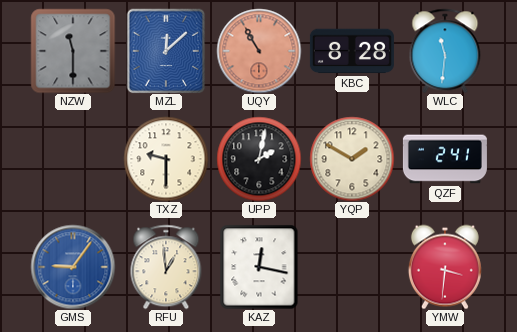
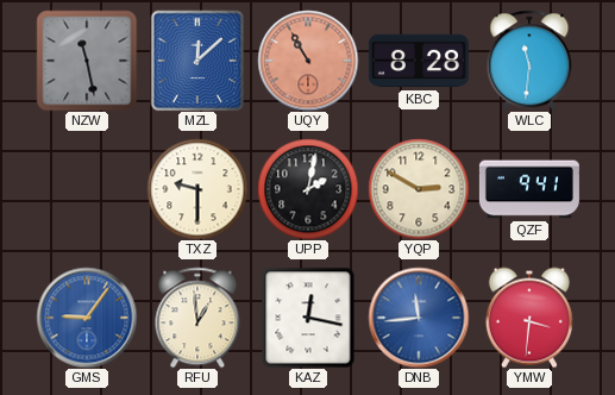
NZW: 11:30 -> 11:28 (87, 61)
YQP: 1:50 -> 2:50 (419, 189)
QZF: 2:41 -> 9:41 (529, 189)
DNB: none -> 11:44 (419, 318)
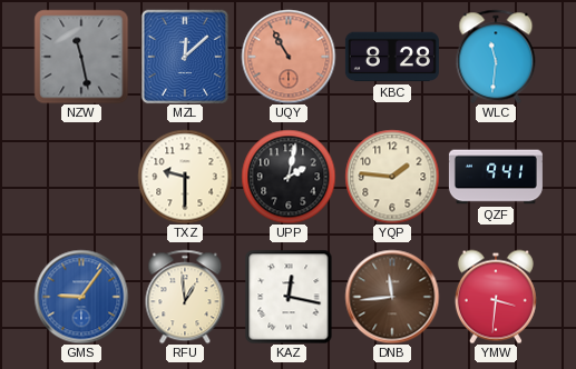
YQP: 2:50 -> 1:46 (392, 177)
DNB dial: blue -> brown (392, 297)
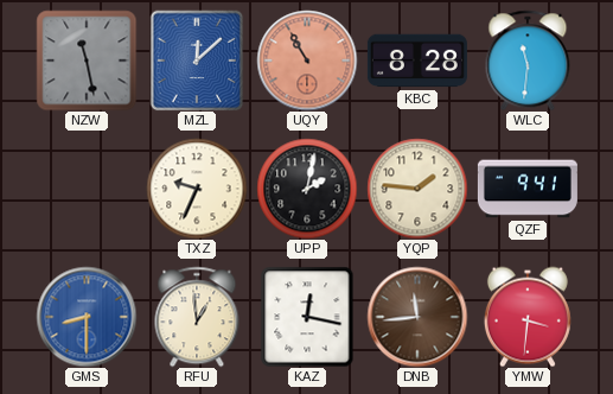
TXZ: 9:30 -> 9:34 (197, 189)
GMS: 9:06 -> 8:30 (87, 317)
